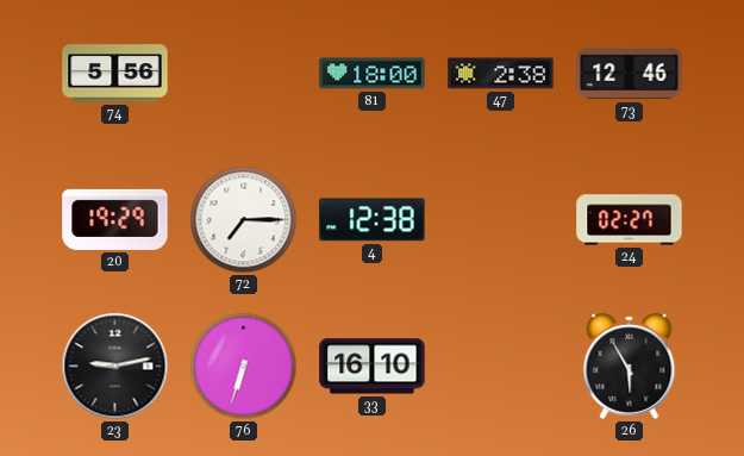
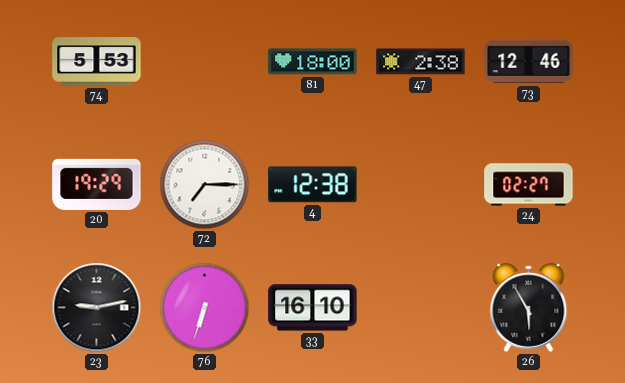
74: 5:56 -> 5:53 (97, 62)
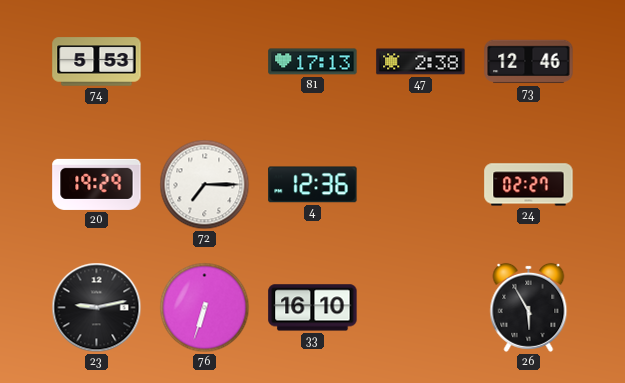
81: 18:00 -> 17:13 (313, 62)
4: 12:38 -> 12:36 (313, 185)
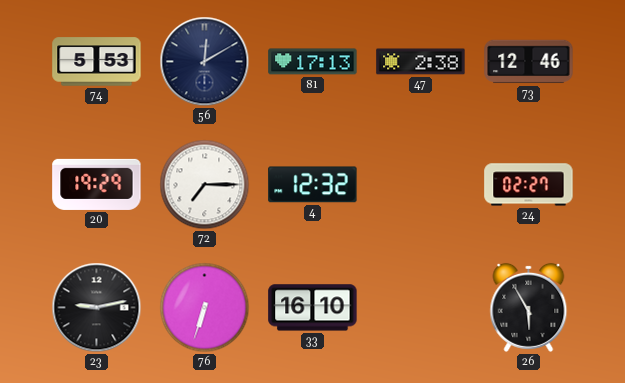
56: none -> 12:10 (205, 62)
4: 12:36 -> 12:32 (313, 185)
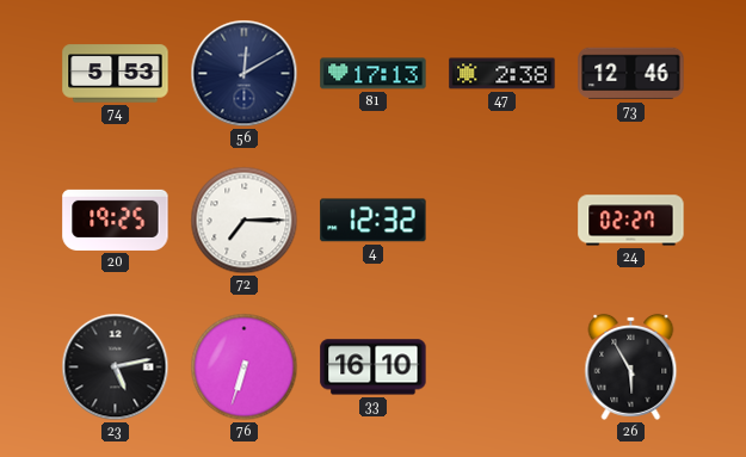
20: 19:29 -> 19:25 (116, 220)
23: 9:13 -> 5:13 (116, 368)
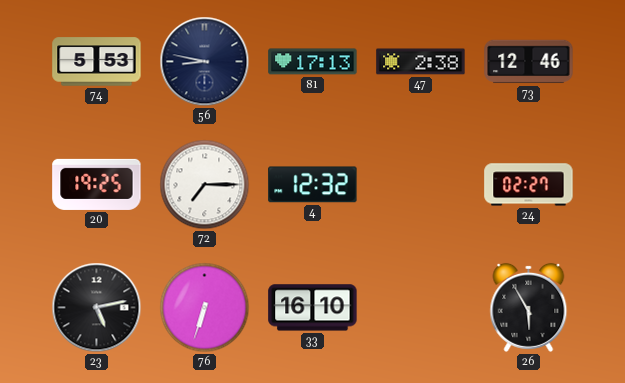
56: 12:10 -> 8:47 (205, 62)
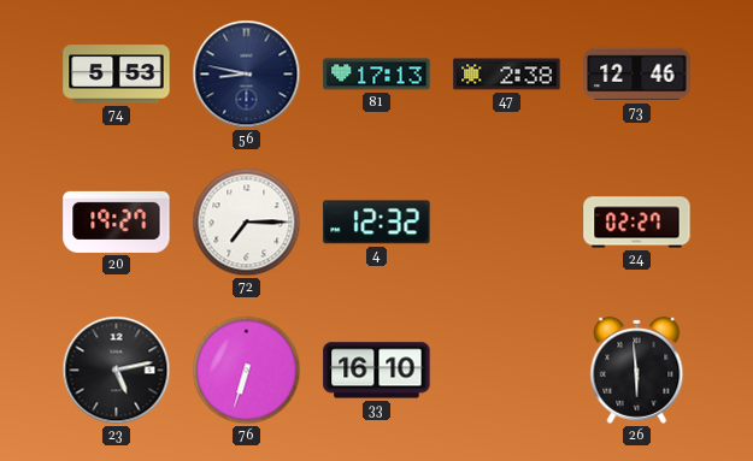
20: 19:25 -> 19:27 (117, 221)
26: 5:55 -> 5:59 (637, 370)
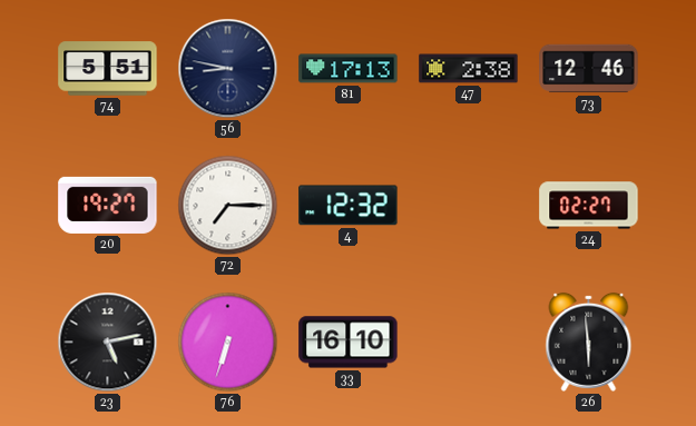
74: 5:53 -> 5:51 (108, 69)
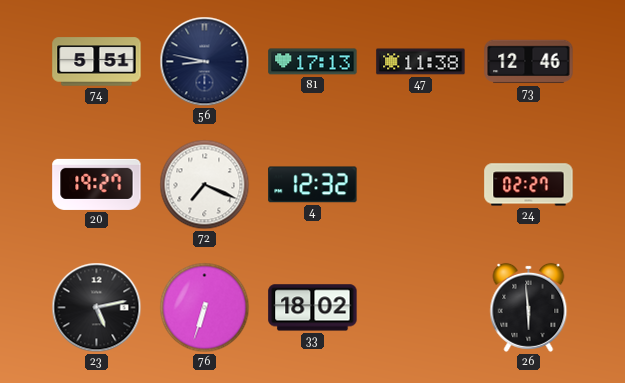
47: 2:38 -> 11:38 (421, 62)
72: 7:15 -> 7:19 (205, 185)
33: 16:10 -> 18:02 (313, 308)
